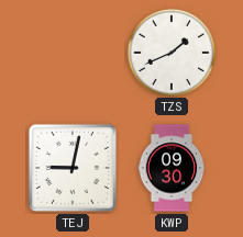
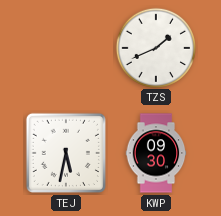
TEJ: 9:02 -> 5:32 (66, 153)
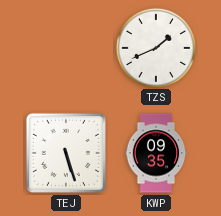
TEJ: 5:32 -> 5:27 (66, 153)
KWP: 09:30 -> 09:35 (156, 153)
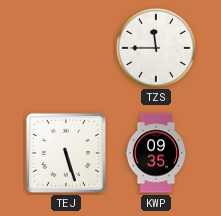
TZS: 1:41 -> 11:45 (155, 47)
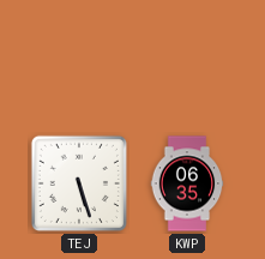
TZS: 11:45 -> none (155, 47)
KWP: 09:35 -> 06:35 (187, 183)
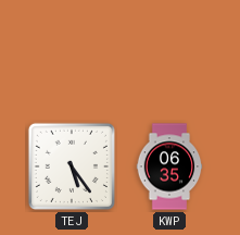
TEJ: 5:27 -> 5:24 (72, 166)
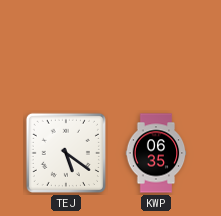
TEJ: 5:24 -> 5:21 (66, 153)
